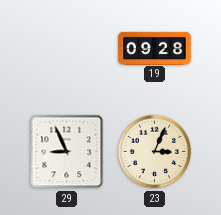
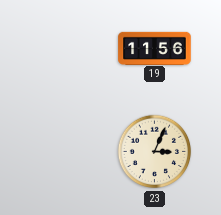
19: 09:28 -> 11:56 (155, 48)
29: 8:56 -> none (67, 152)
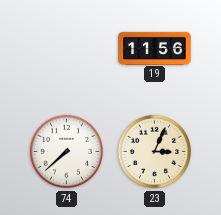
74: none -> 7:38 (67, 152)
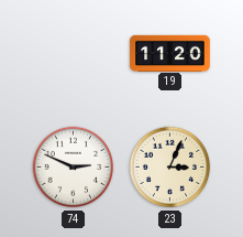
19: 11:56 -> 11:20 (170, 53)
74: 7:38 -> 2:49 (74, 168)
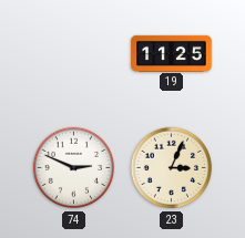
19: 11:20 -> 11:25 (172, 53)
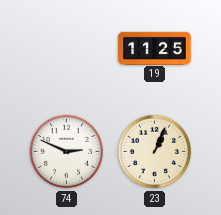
23: 3:04 -> 1:04 (155, 152)
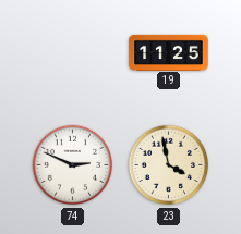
23: 1:04 -> 3:58 (169, 165)
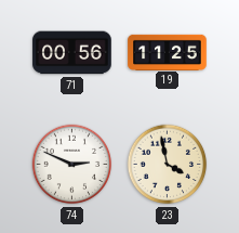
71: none -> 00:56 (72, 53)
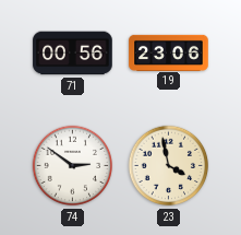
19: 11:25 -> 23:06 (169, 52)
74: 2:49 -> 2:51 (73, 166)
